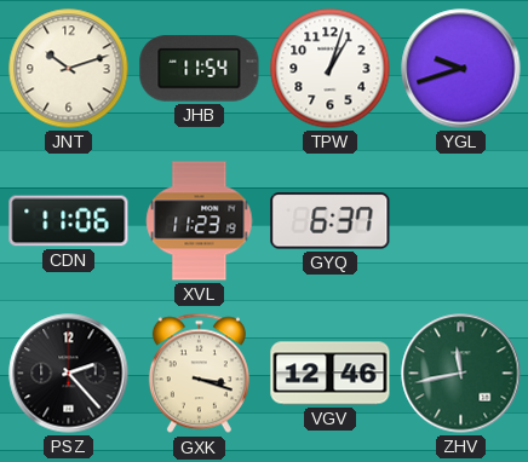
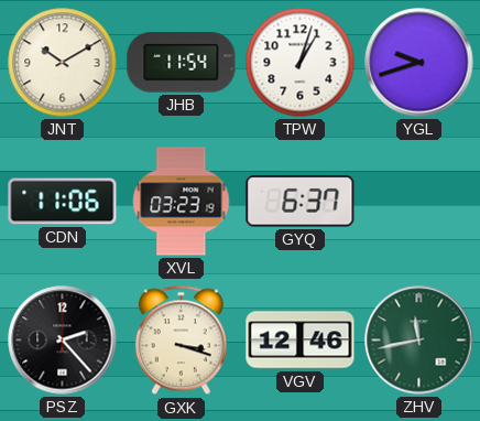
JNT: 10:12 -> 10:10 (63, 63)
XVL: 11:23 -> 03:23 (182, 202)
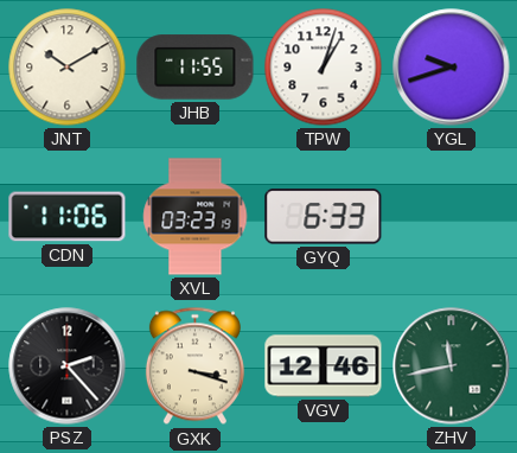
JHB: 11:54 -> 11:55 (196, 68)
GYQ: 6:37 -> 6:33 (324, 217)
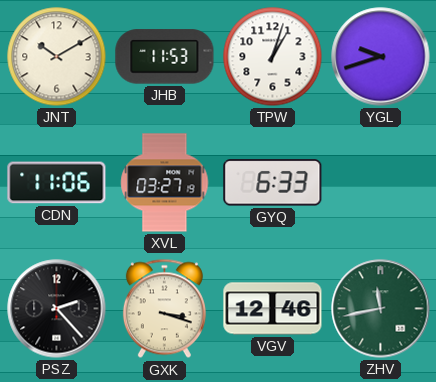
JHB: 11:55 -> 11:53 (165, 57)
XVL: 03:23 -> 03:27 (165, 183)
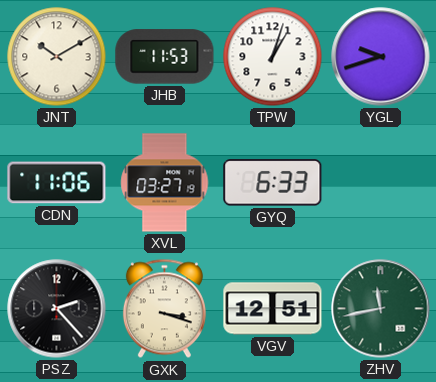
VGV: 12:46 -> 12:51 (273, 309)
